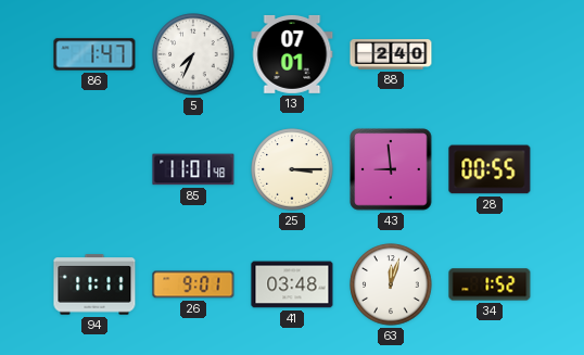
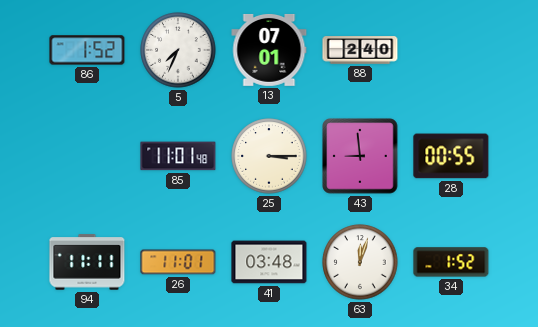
86: 1:47 -> 1:52 (87, 50)
26: 9:01 -> 11:01 (178, 262)
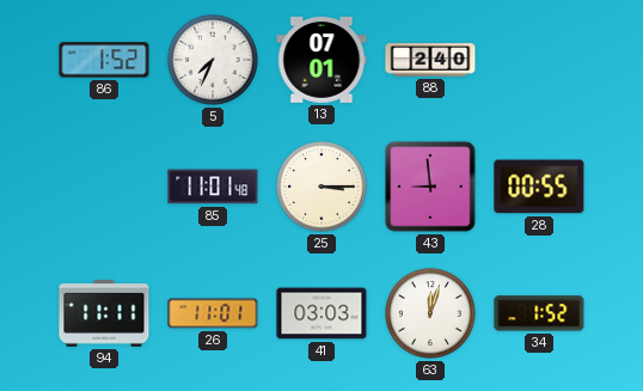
41: 03:48 -> 03:03 (321, 313)
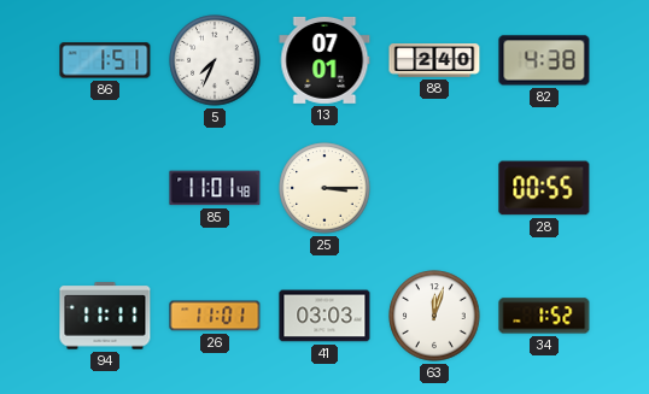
86: 1:52 -> 1:51 (105, 60)
82: none -> 4:38 (544, 60)
43: 8:59 -> none (430, 187)
